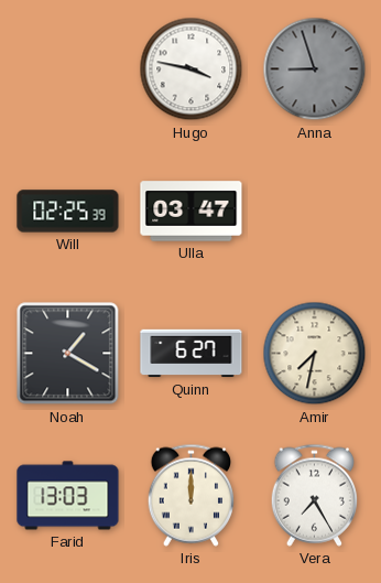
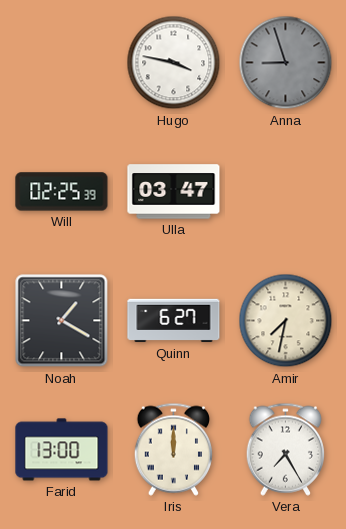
Farid: 13:03 -> 13:00 (62, 450)
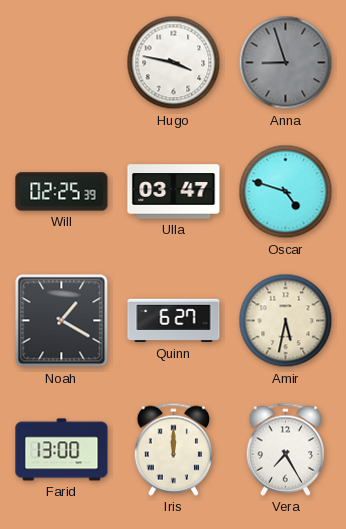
Oscar: none -> 4:48 (286, 192)
Amir: 7:32 -> 5:32 (286, 321)
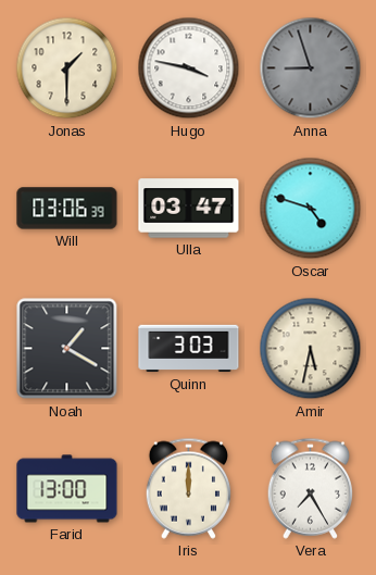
Jonas: none -> 1:30 (67, 68)
Will: 02:25 -> 03:06 (67, 209)
Quinn: 6:27 -> 3:03 (189, 349)
